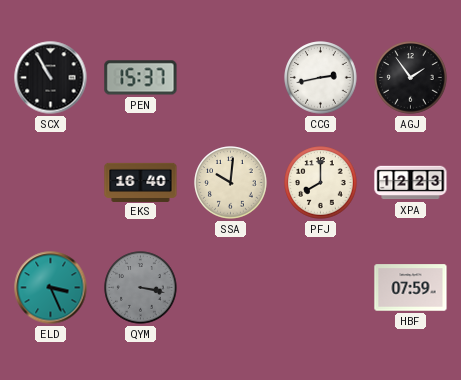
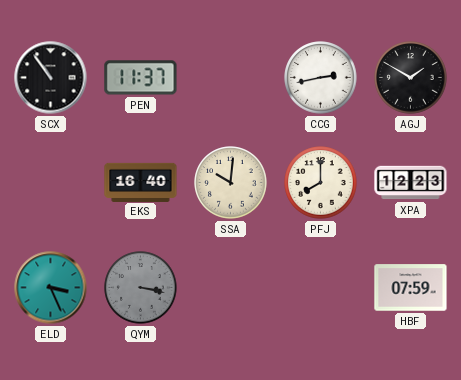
SCX: 10:55 -> 10:54 (51, 78)
PEN: 15:37 -> 11:37 (141, 78)
AGJ: 1:54 -> 1:50 (411, 78)
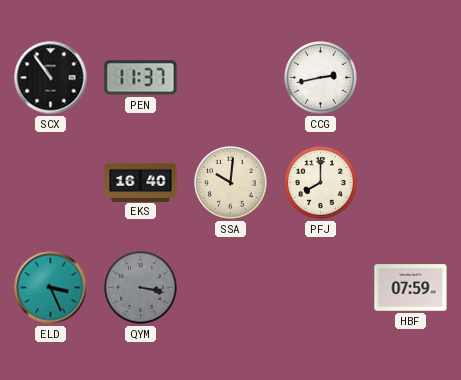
AGJ: 1:50 -> none (411, 78)
XPA: 12:23 -> none (411, 183)
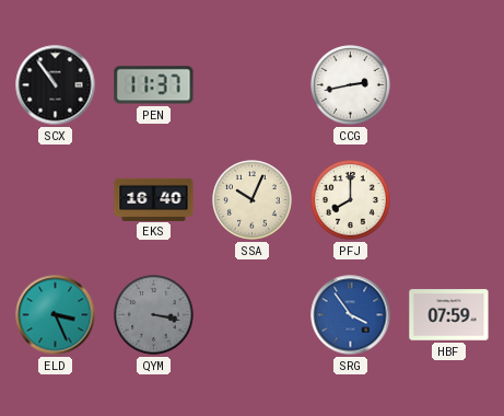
SSA: 10:01 -> 10:04 (253, 200)
SRG: none -> 3:54 (351, 315)
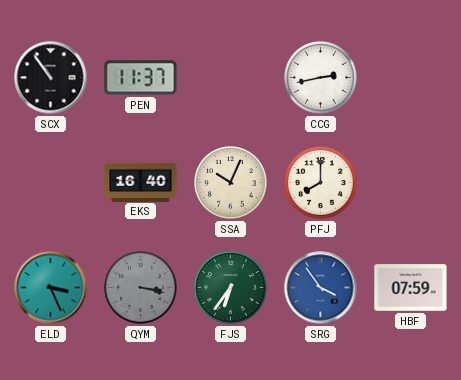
FJS: none -> 6:36 (231, 288)
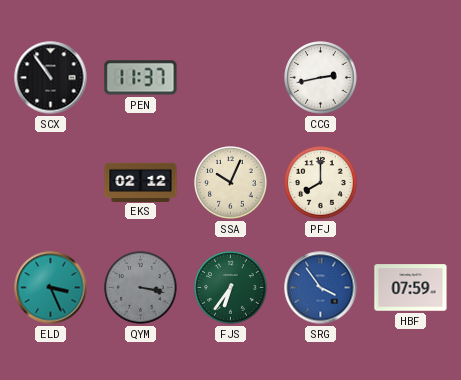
EKS: 16:40 -> 02:12 (141, 182)
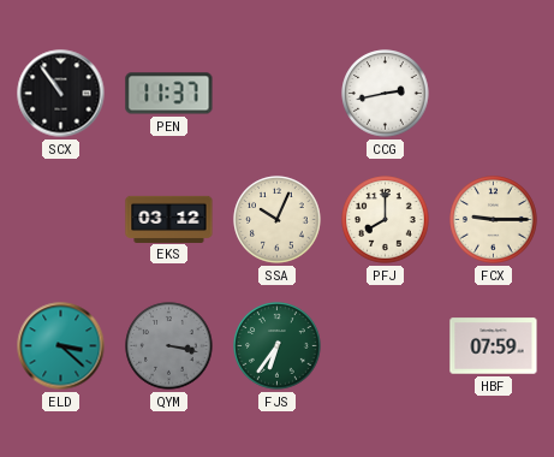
EKS: 02:12 -> 03:12 (169, 219)
FCX: none -> 9:15 (494, 220)
ELD: 3:26 -> 3:22 (61, 346)
SRG: 3:54 -> none (321, 288)
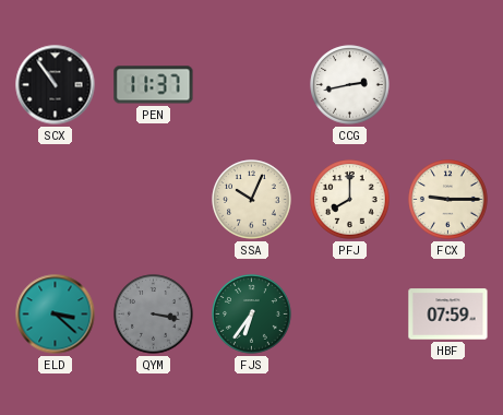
EKS: 03:12 -> none (169, 219)
